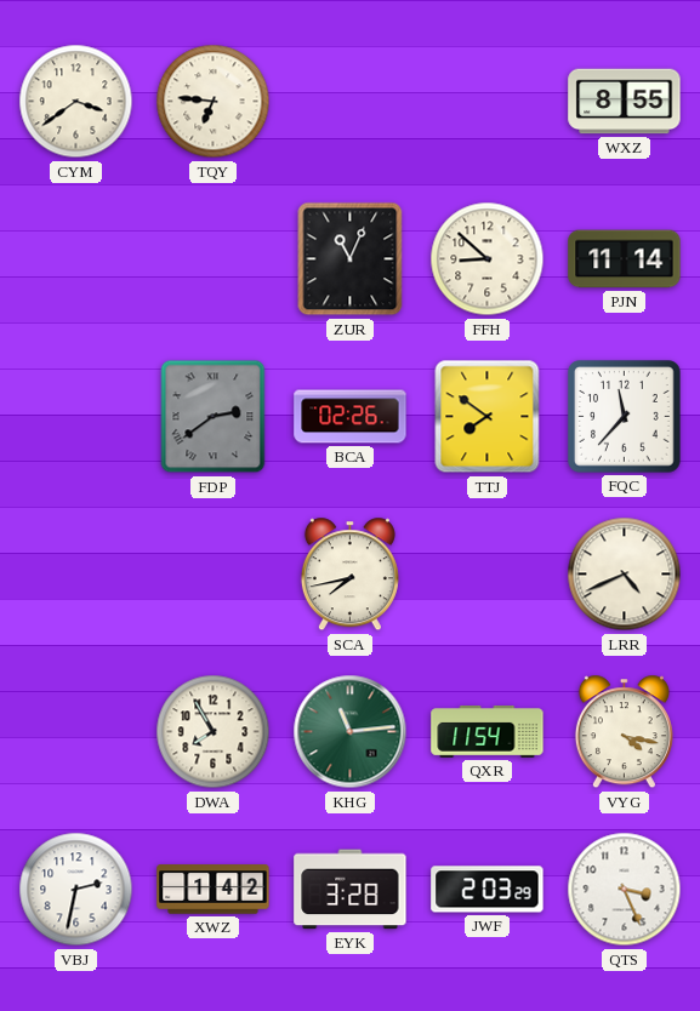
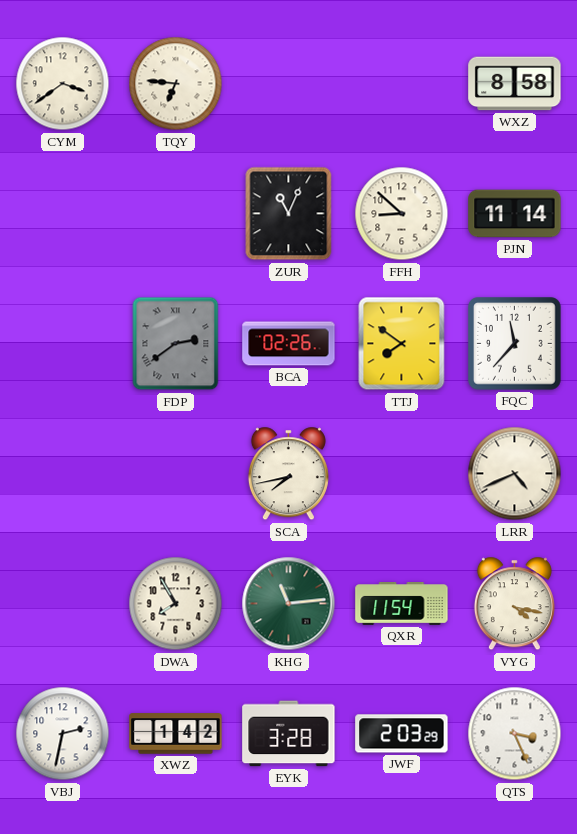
WXZ: 8:55 -> 8:58 (515, 84)
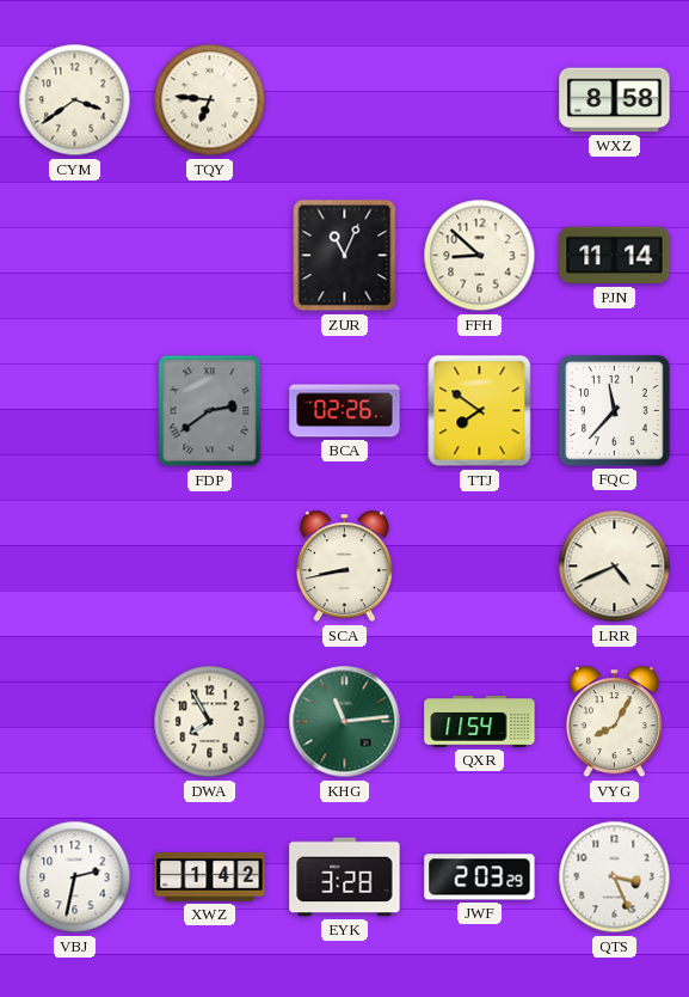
SCA: 7:43 -> 8:43 (344, 567)
VYG: 4:17 -> 8:05 (614, 722)
